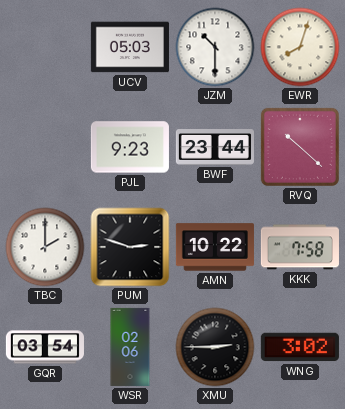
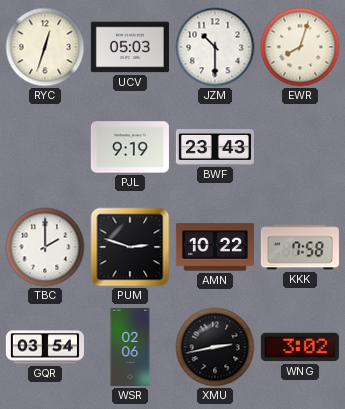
RYC: none -> 12:33 (45, 47)
PJL: 9:23 -> 9:19 (130, 147)
BWF: 23:44 -> 23:43 (215, 148)
RVQ: 10:22 -> none (300, 147)
XMU: 2:45 -> 2:43 (215, 347)
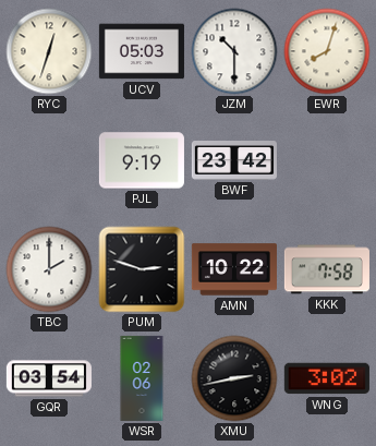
BWF: 23:43 -> 23:42 (234, 161)
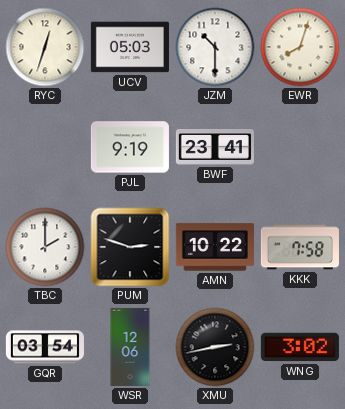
BWF: 23:42 -> 23:41 (215, 148)
WSR: 02:06 -> 12:06 (130, 347)
